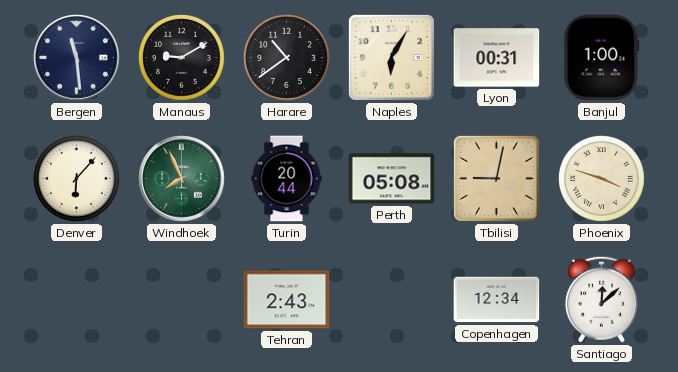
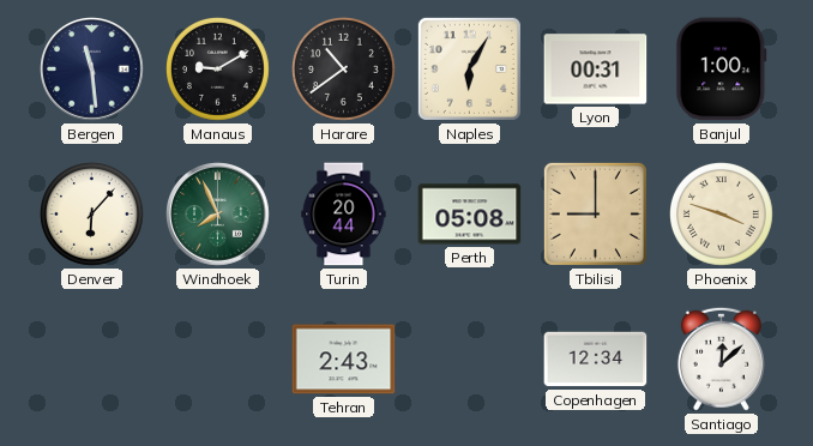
Tbilisi: 9:02 -> 9:00 (595, 213)
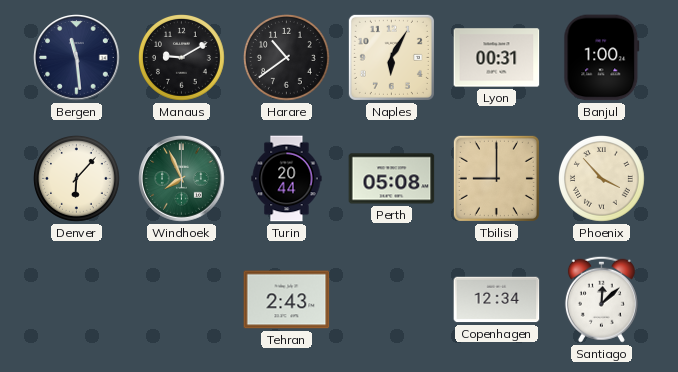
Phoenix: 3:48 -> 3:53 (602, 179)
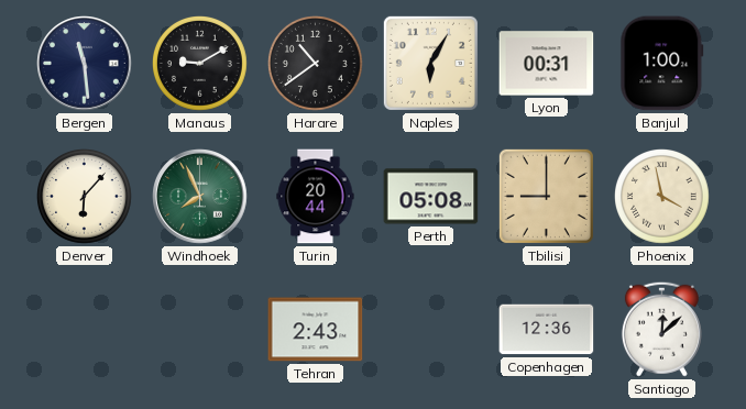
Phoenix: 3:53 -> 3:58 (662, 197)
Copenhagen: 12:34 -> 12:36 (547, 330)
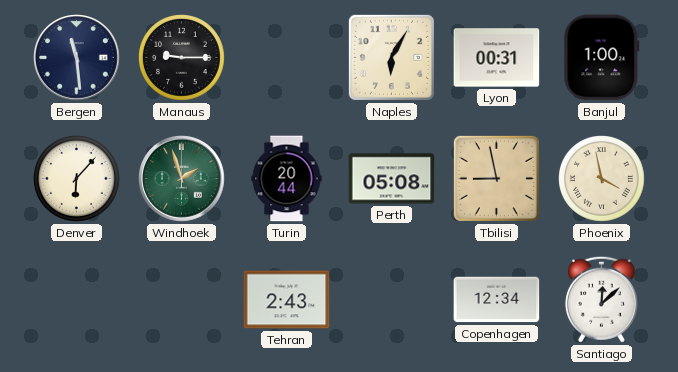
Manaus: 9:10 -> 9:15 (182, 58)
Harare: 10:39 -> none (316, 64)
Windhoek: 7:56 -> 1:57 (182, 179)
Tbilisi: 9:00 -> 8:58 (496, 178)
Copenhagen: 12:36 -> 12:34 (497, 300)
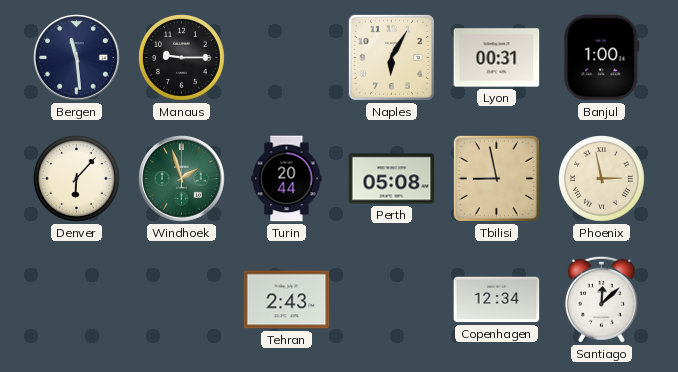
Phoenix: 3:58 -> 2:58 (602, 179)
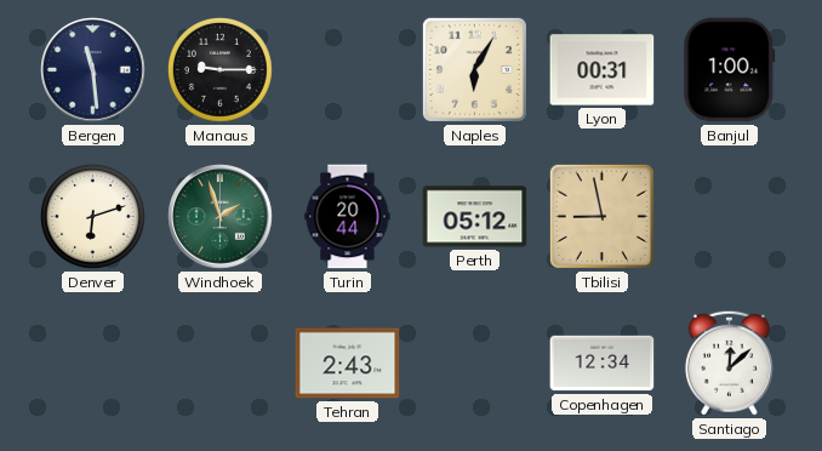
Denver: 6:07 -> 6:12 (93, 217)
Perth: 05:08 -> 05:12 (475, 217)
Phoenix: 2:58 -> none (602, 179)
